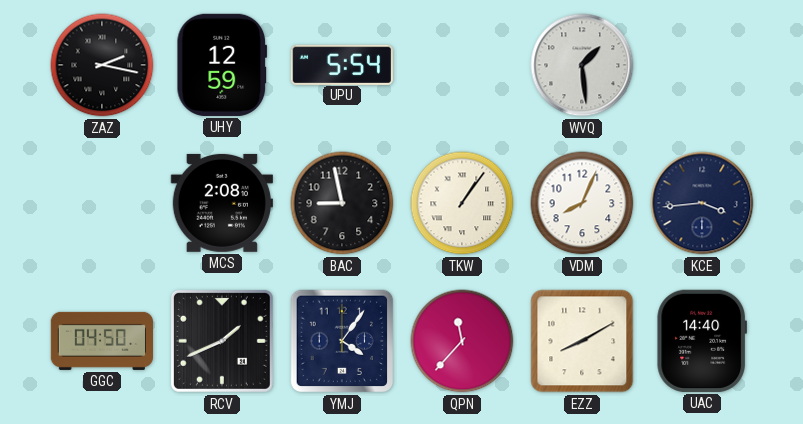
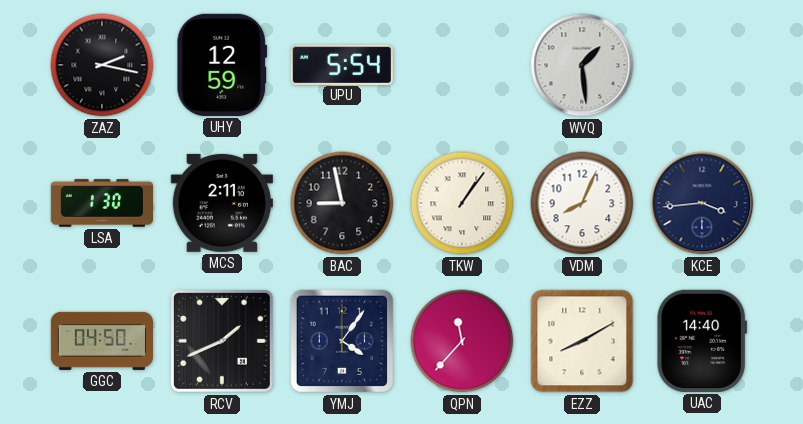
LSA: none -> 1:30 (101, 203)
MCS: 2:08 -> 2:11 (222, 203)
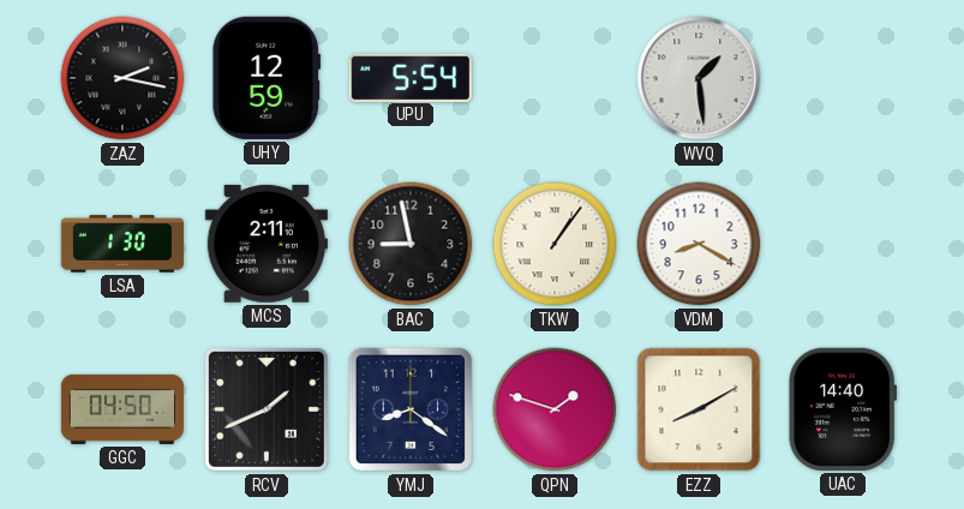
VDM: 8:04 -> 8:20 (699, 244)
KCE: 3:44 -> none (702, 203)
YMJ: 4:06 -> 8:21 (411, 409)
QPN: 11:37 -> 1:48 (555, 409)
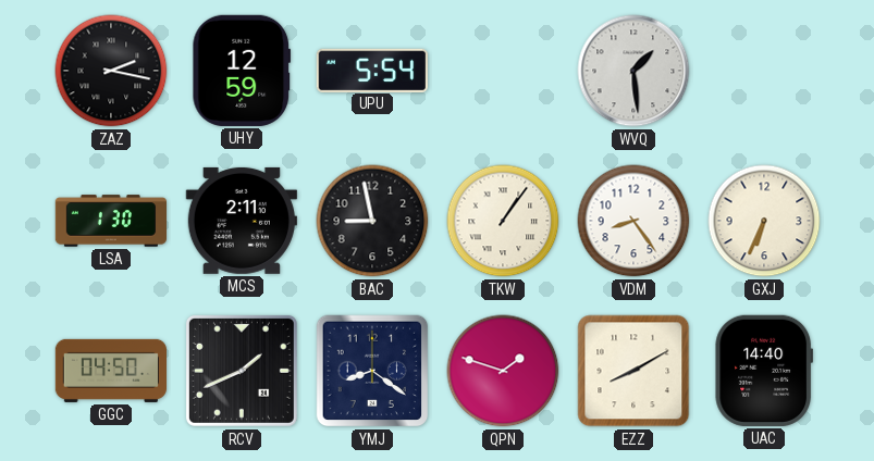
VDM: 8:20 -> 8:24 (633, 221)
GXJ: none -> 6:34 (764, 221)
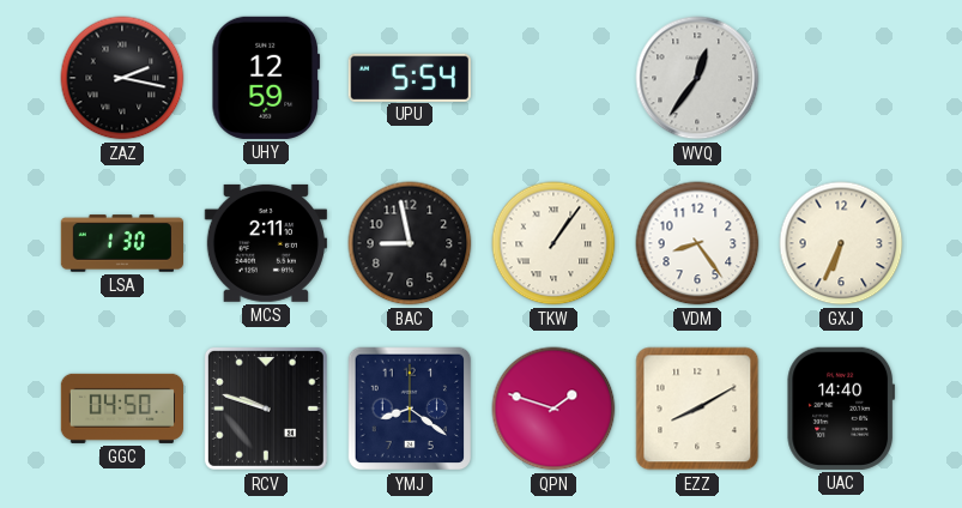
WVQ: 1:29 -> 12:36 (697, 78)
RCV: 1:41 -> 9:48 (266, 409)
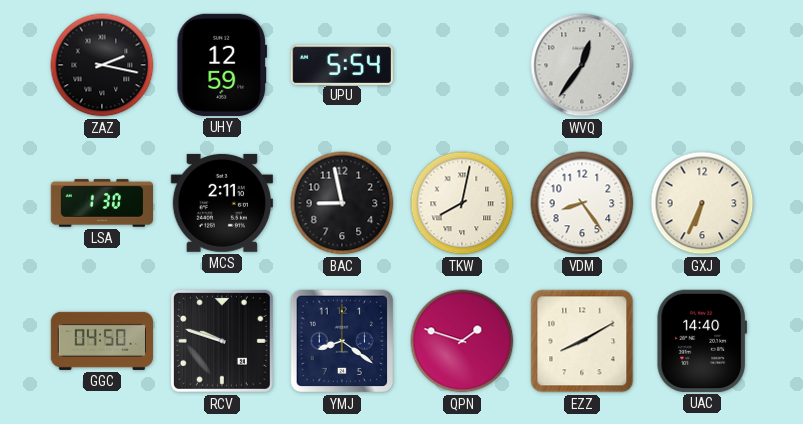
TKW: 1:06 -> 8:02 (462, 203)
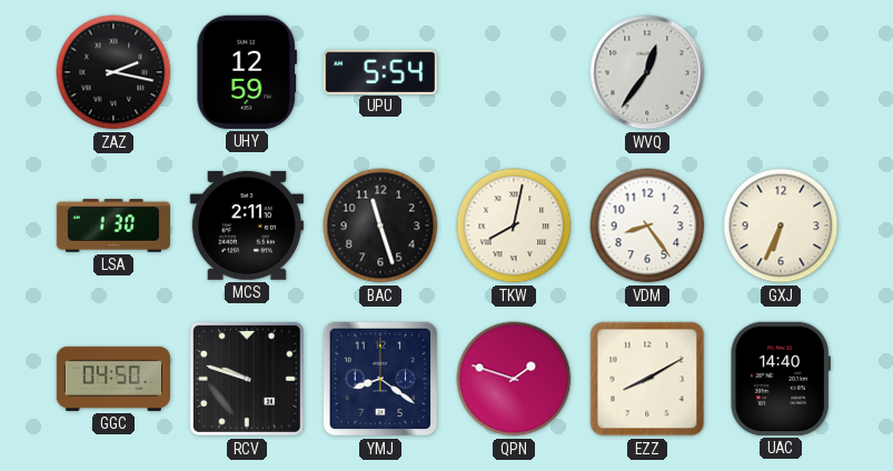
BAC: 8:58 -> 11:27 (380, 226)
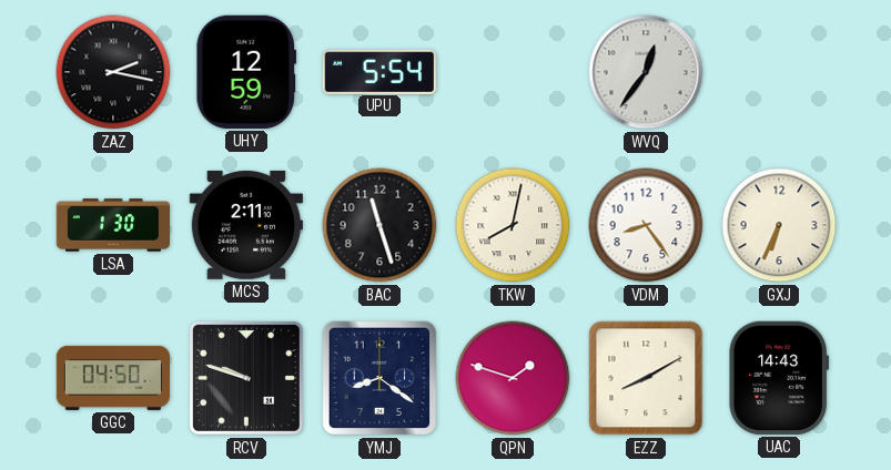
UAC: 14:40 -> 14:43 (778, 378)
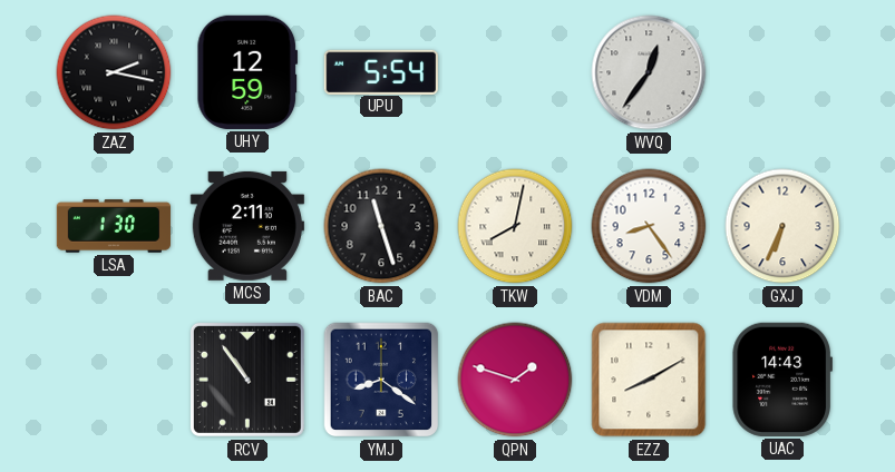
GGC: 04:50 -> none (112, 378)
RCV: 9:48 -> 10:54 (247, 380)
